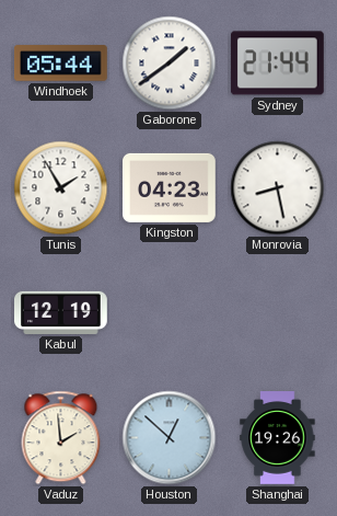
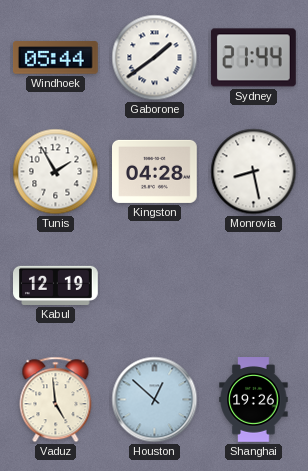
Kingston: 04:23 -> 04:28 (155, 171)
Vaduz: 1:59 -> 4:59 (56, 400)
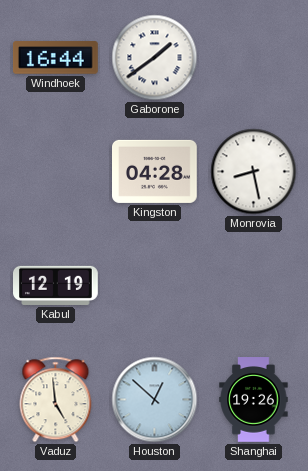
Windhoek: 05:44 -> 16:44 (56, 58)
Sydney: 21:44 -> none (253, 58)
Tunis: 1:55 -> none (56, 172)
